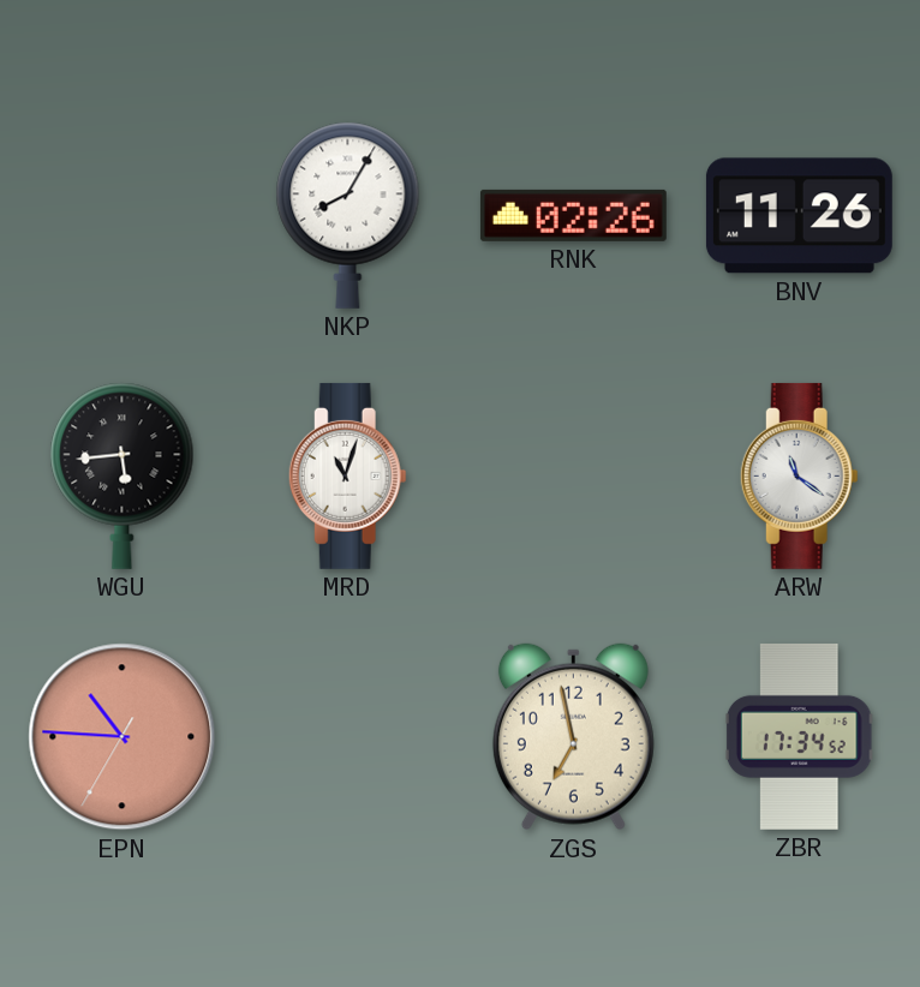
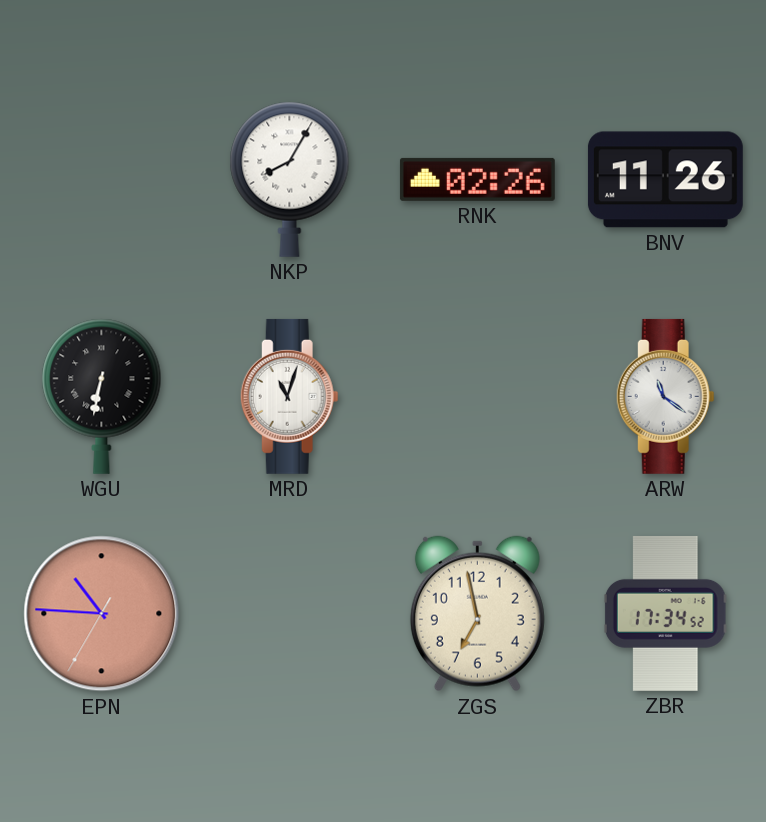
WGU: 5:44 -> 6:32 (102, 396)
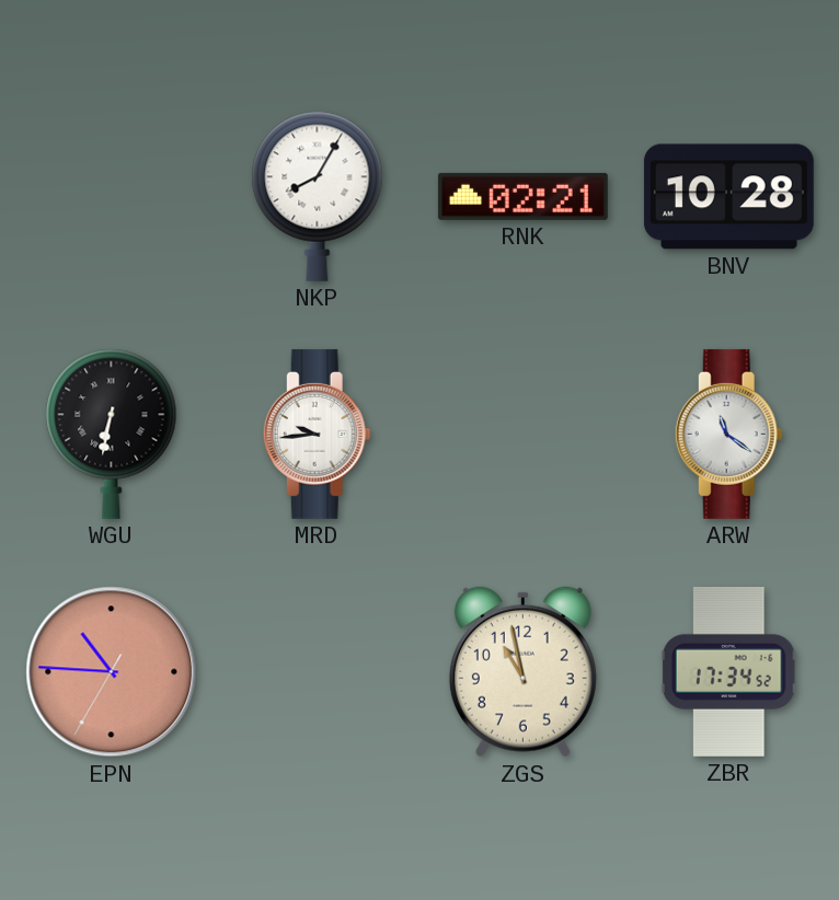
RNK: 02:26 -> 02:21 (522, 196)
BNV: 11:26 -> 10:28 (728, 197)
MRD: 11:03 -> 9:44 (317, 434)
ZGS: 6:58 -> 10:58 (522, 672)
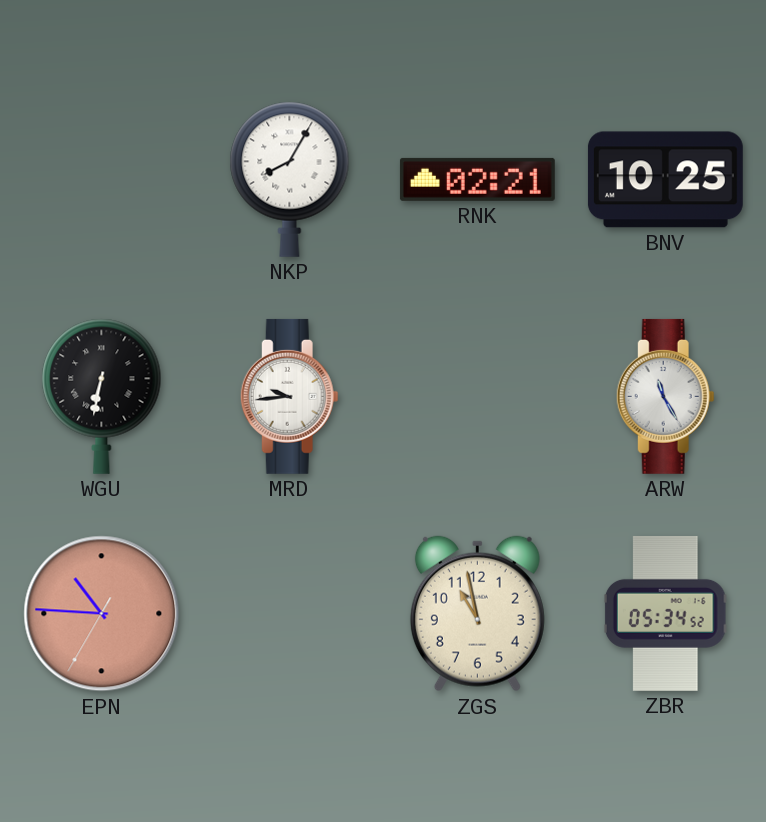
BNV: 10:28 -> 10:25 (665, 180)
ARW: 11:21 -> 11:25 (665, 396)
ZBR: 17:34 -> 05:34 (665, 613)
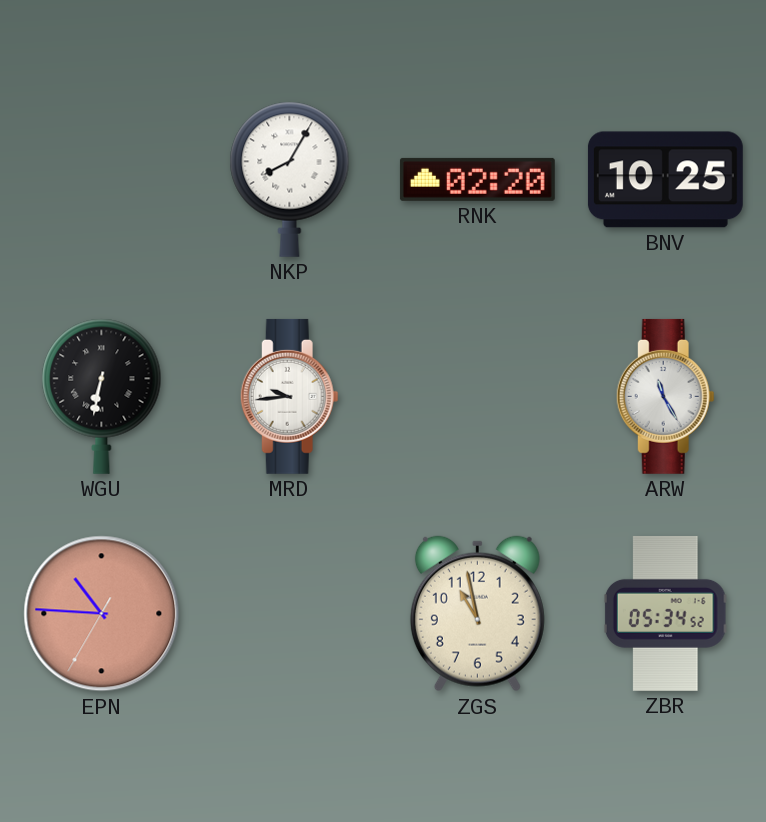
RNK: 02:21 -> 02:20 (477, 179)
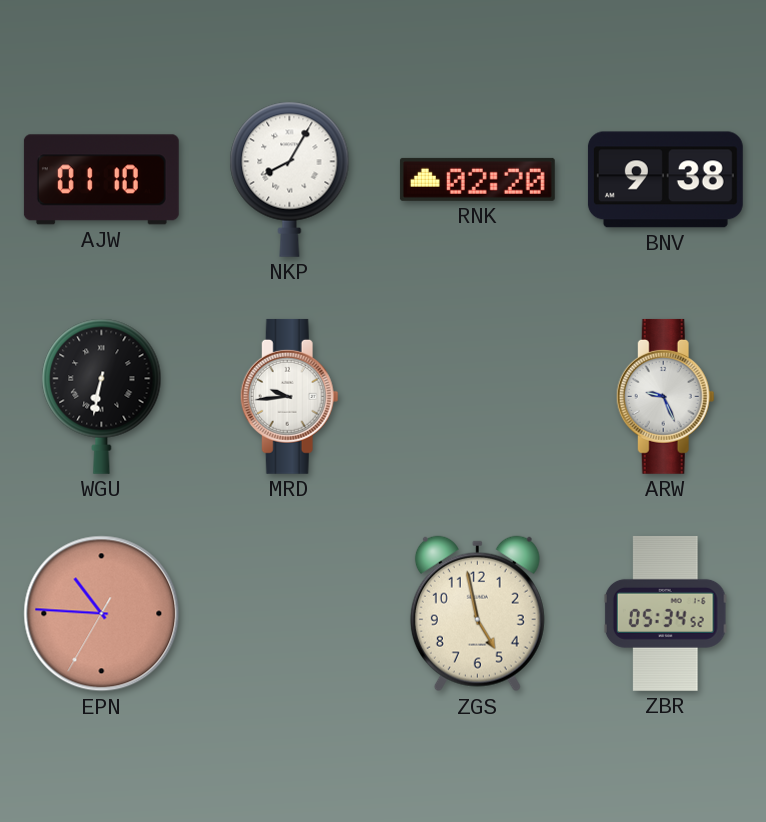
AJW: none -> 01:10 (101, 180)
BNV: 10:25 -> 9:38 (665, 180)
ARW: 11:25 -> 9:26 (665, 396)
ZGS: 10:58 -> 4:58 (477, 614)
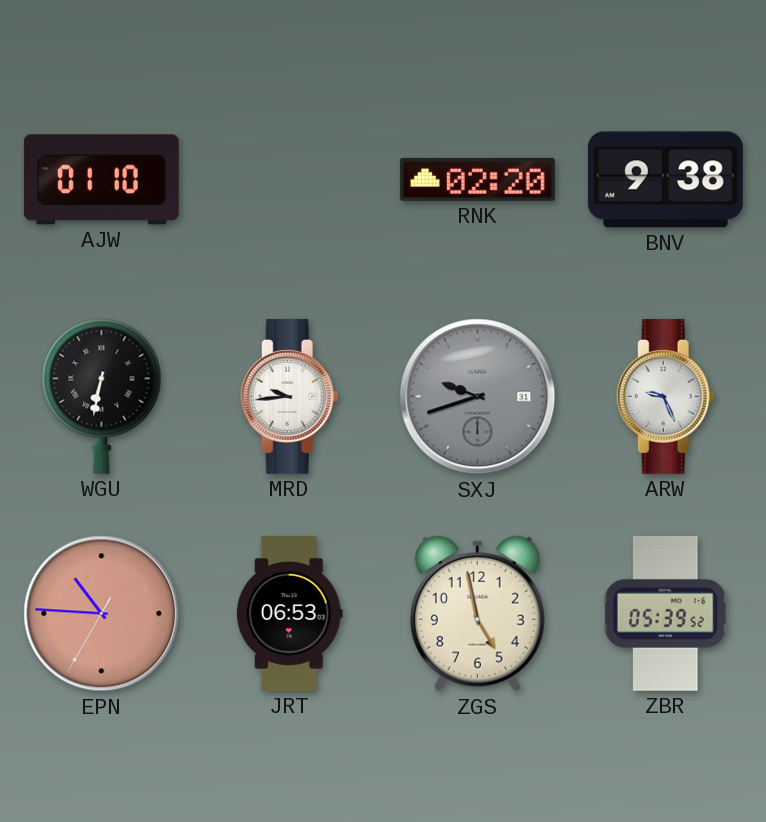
NKP: 8:05 -> none (290, 179)
SXJ: none -> 9:42 (478, 397)
JRT: none -> 06:53 (289, 613)
ZBR: 05:34 -> 05:39 (665, 613)
